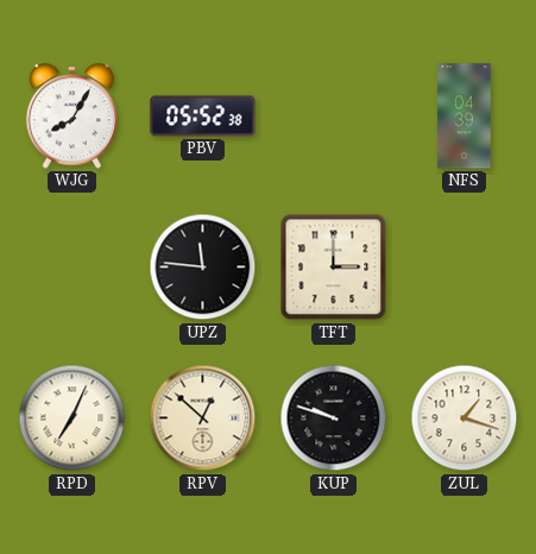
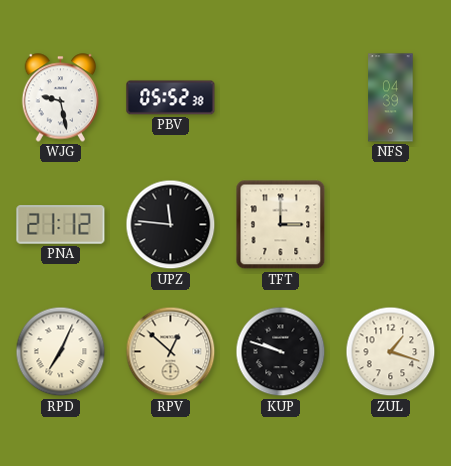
WJG: 8:05 -> 9:28 (61, 98)
PNA: none -> 21:12 (61, 225)
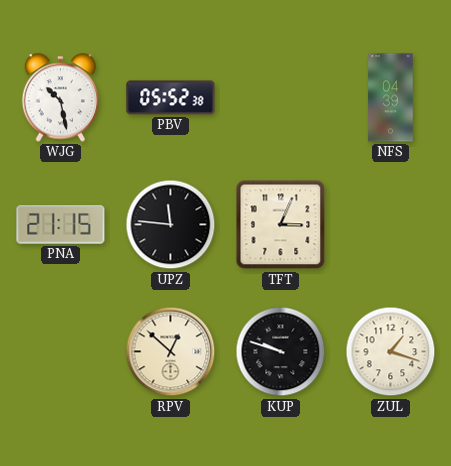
WJG: 9:28 -> 10:28 (61, 98)
PNA: 21:12 -> 21:15 (61, 225)
TFT: 3:00 -> 3:04 (281, 225)
RPD: 7:04 -> none (61, 352)
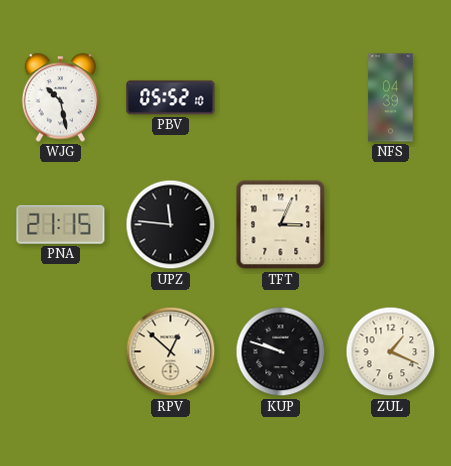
PBV: 05:52:38 -> 05:52:10 (171, 98)
ZUL: 1:18 -> 1:19 (391, 352)
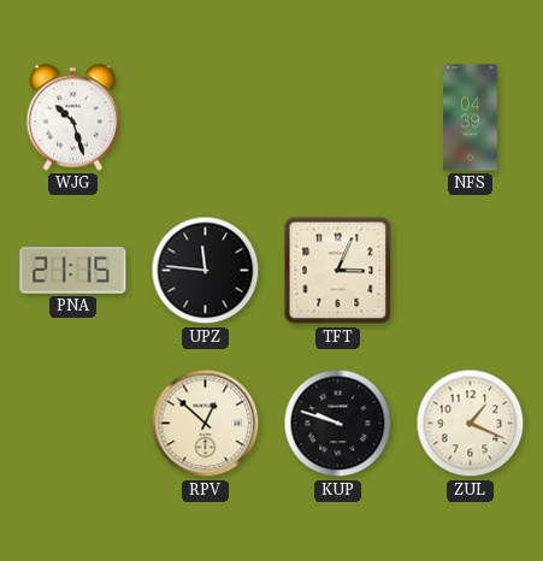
WJG: 10:28 -> 10:27 (73, 118)
PBV: 05:52 -> none (171, 98)
